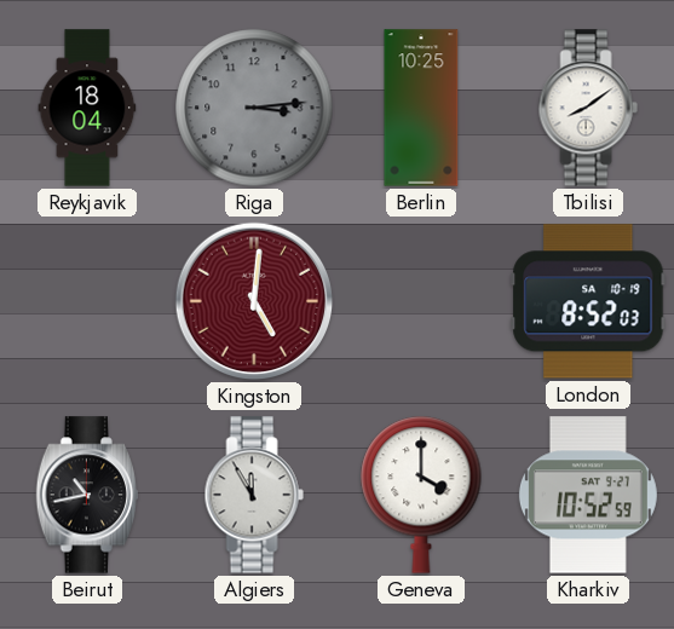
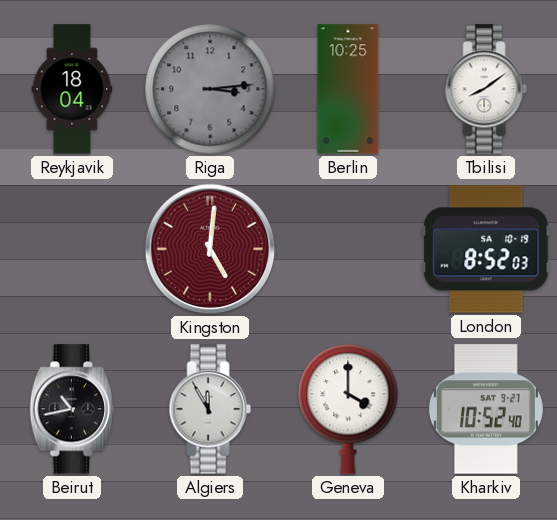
Kharkiv: 10:52:59 -> 10:52:40 (486, 409)
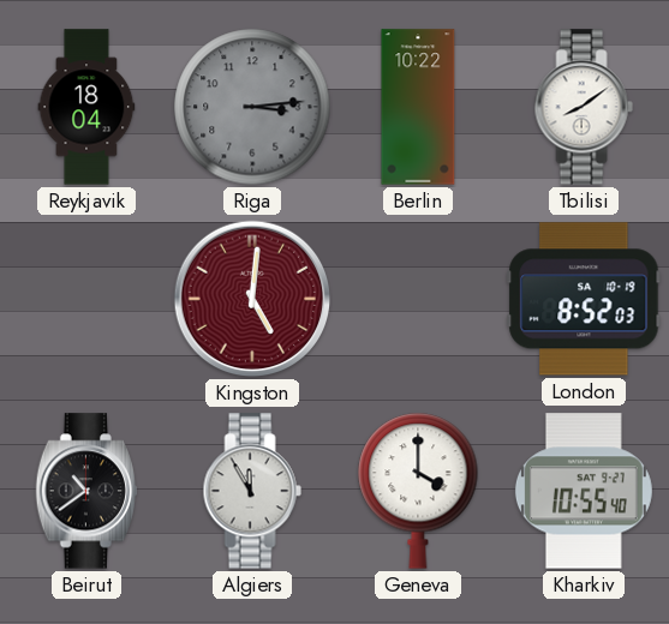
Berlin: 10:25 -> 10:22 (418, 107)
Beirut: 10:43 -> 10:39 (86, 491)
Kharkiv: 10:52 -> 10:55 (584, 491)
